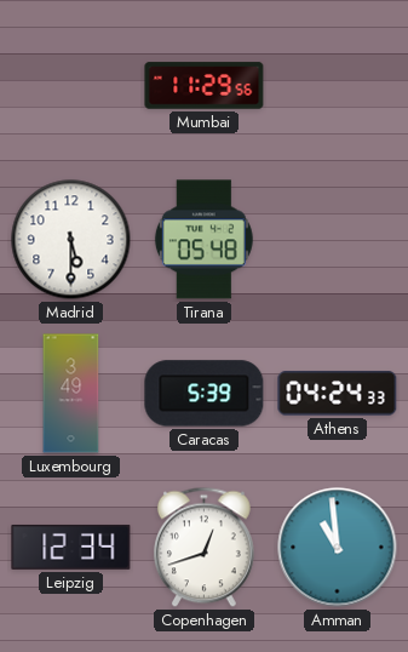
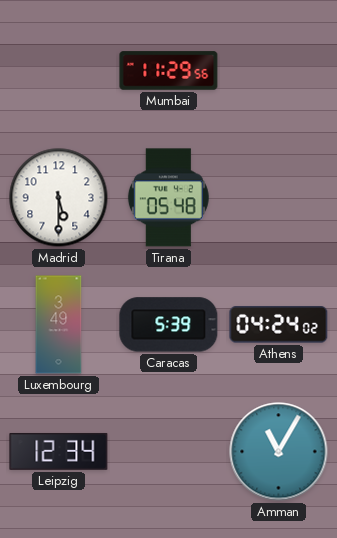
Athens: 04:24:33 -> 04:24:02 (279, 325)
Copenhagen: 12:42 -> none (203, 548)
Amman: 10:59 -> 11:05 (279, 452)
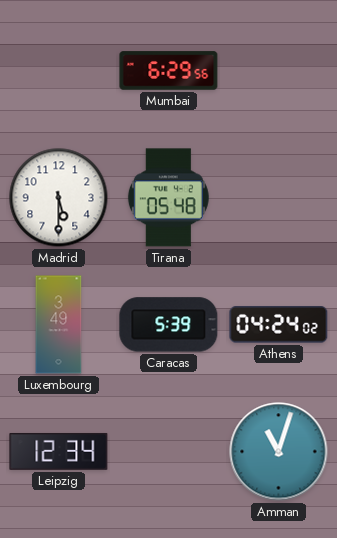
Mumbai: 11:29 -> 6:29 (169, 71)
Amman: 11:05 -> 11:03 (279, 452)
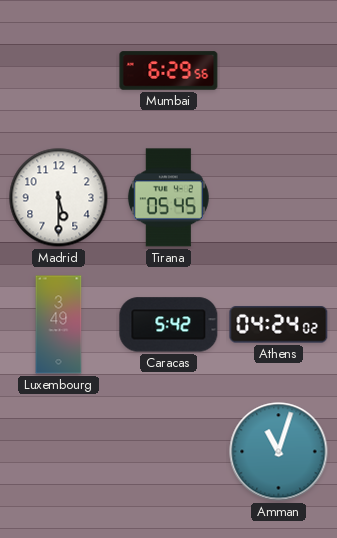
Tirana: 05:48 -> 05:45 (168, 198)
Caracas: 5:39 -> 5:42 (169, 325)
Leipzig: 12:34 -> none (59, 451)
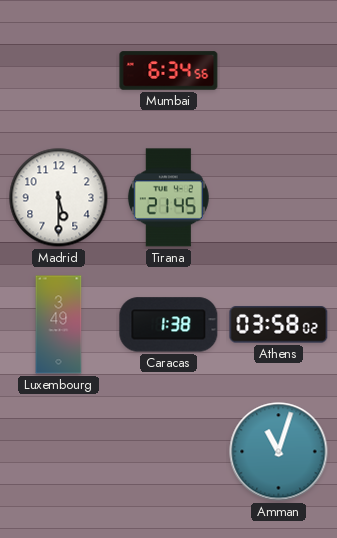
Mumbai: 6:29 -> 6:34 (169, 71)
Tirana: 05:45 -> 21:45 (168, 198)
Caracas: 5:42 -> 1:38 (169, 325)
Athens: 04:24 -> 03:58 (279, 325)
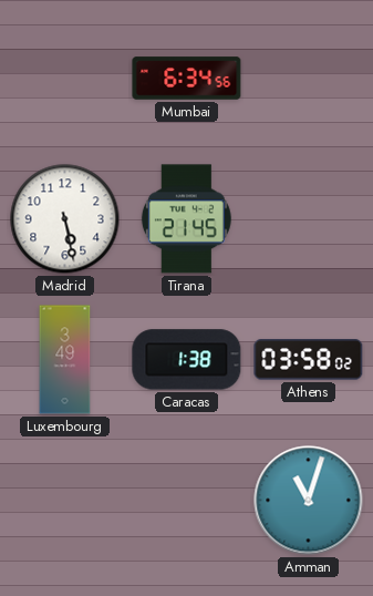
Madrid: 5:30 -> 5:28 (65, 219)
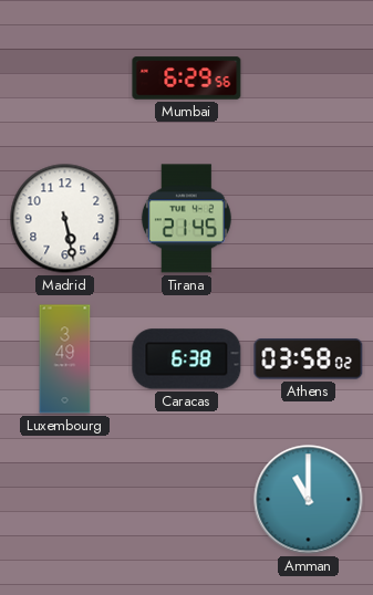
Mumbai: 6:34 -> 6:29 (187, 79)
Caracas: 1:38 -> 6:38 (187, 359)
Amman: 11:03 -> 11:00 (309, 500)
